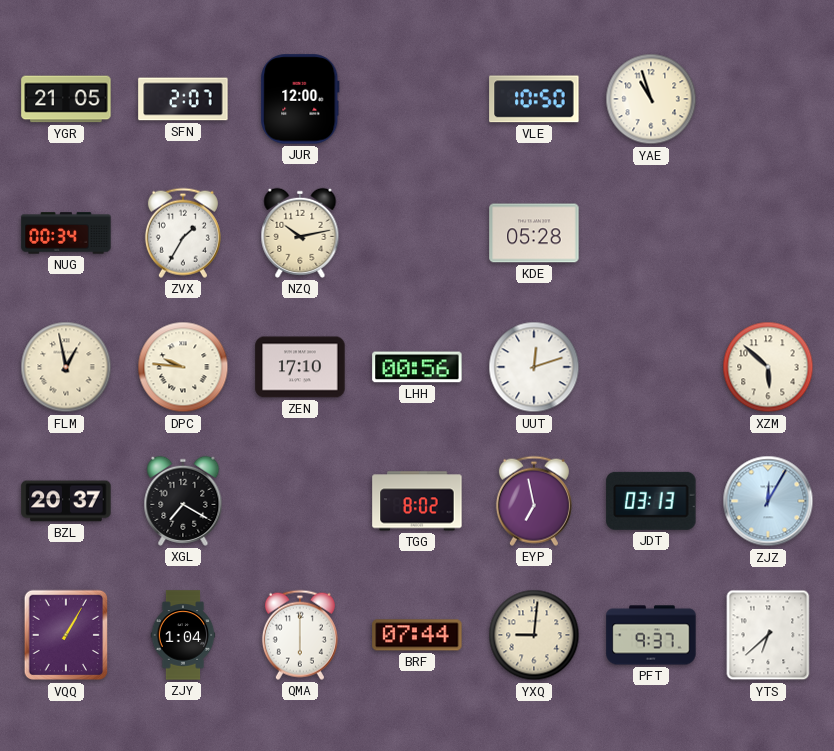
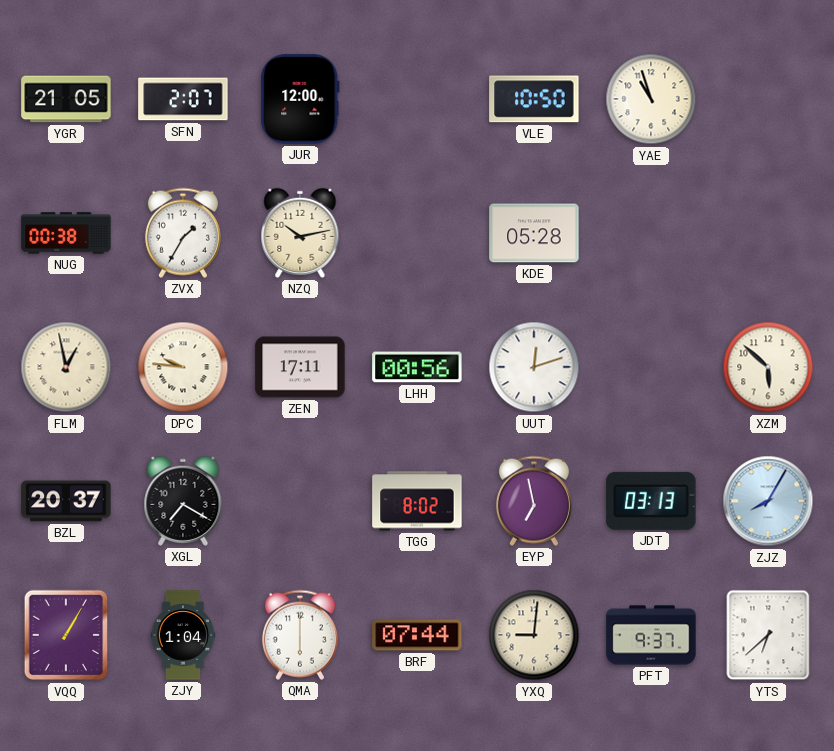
NUG: 00:34 -> 00:38 (66, 233)
ZEN: 17:10 -> 17:11 (300, 367)
ZJZ: 12:05 -> 8:05 (768, 501)
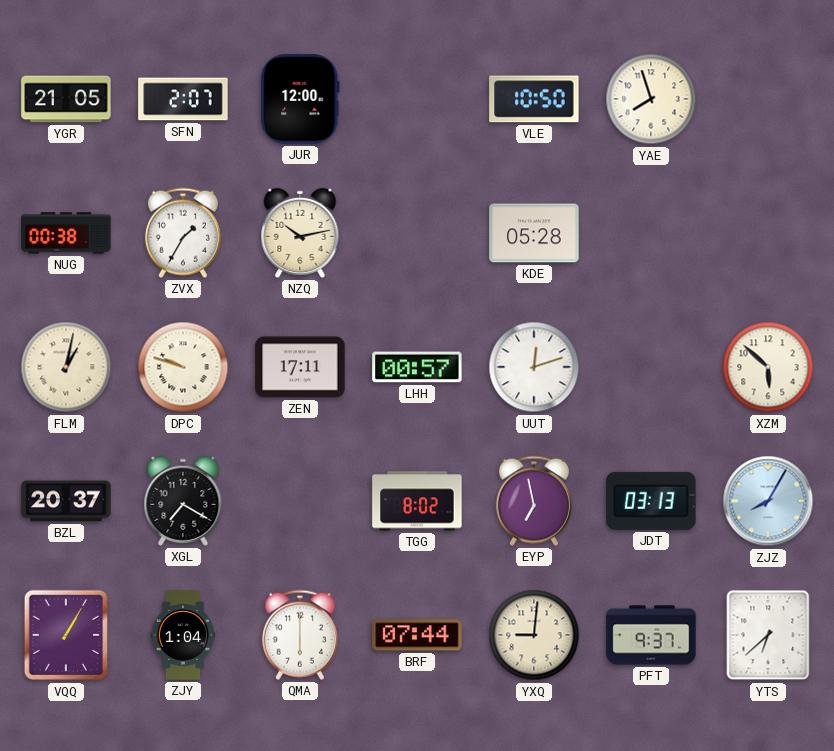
YAE: 10:57 -> 7:57 (651, 99)
FLM: 12:58 -> 1:02 (66, 367)
DPC: 9:46 -> 9:48 (183, 367)
LHH: 00:56 -> 00:57 (417, 367)
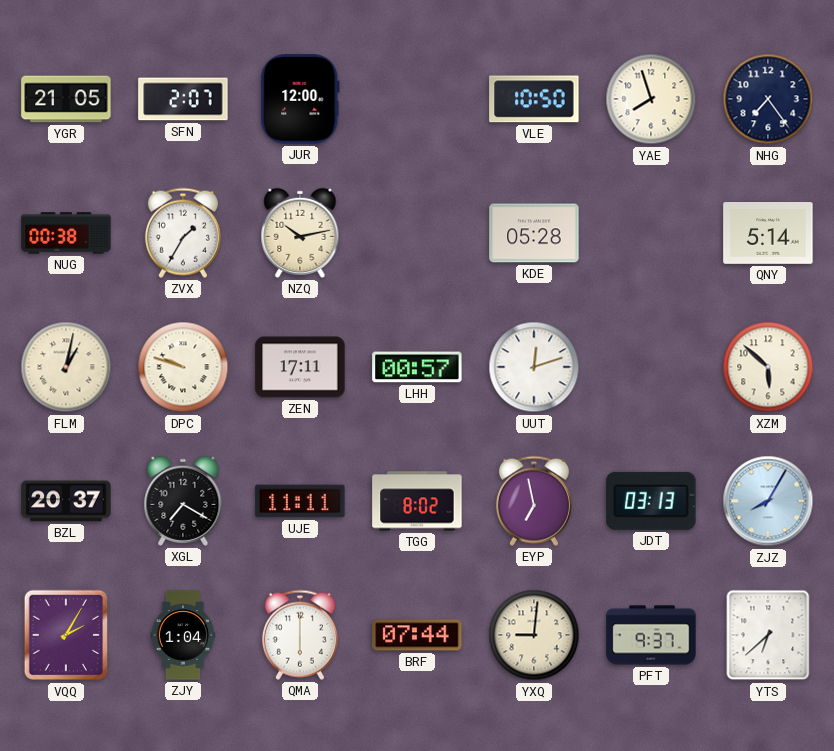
NHG: none -> 7:24 (768, 99)
QNY: none -> 5:14 (768, 234)
UJE: none -> 11:11 (300, 501)
VQQ: 1:05 -> 2:05 (65, 635)
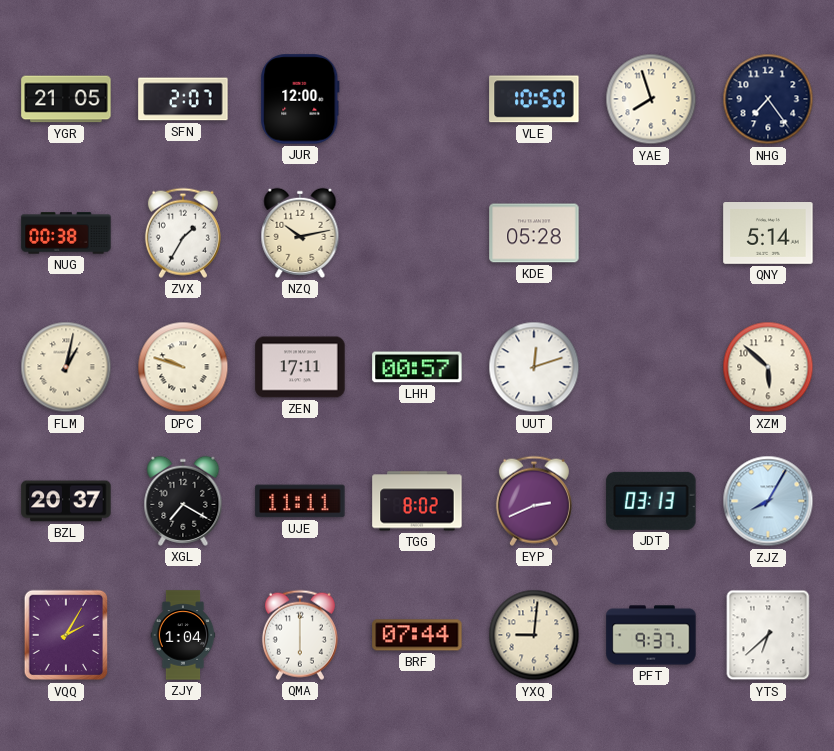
EYP: 6:58 -> 2:41 (534, 501)
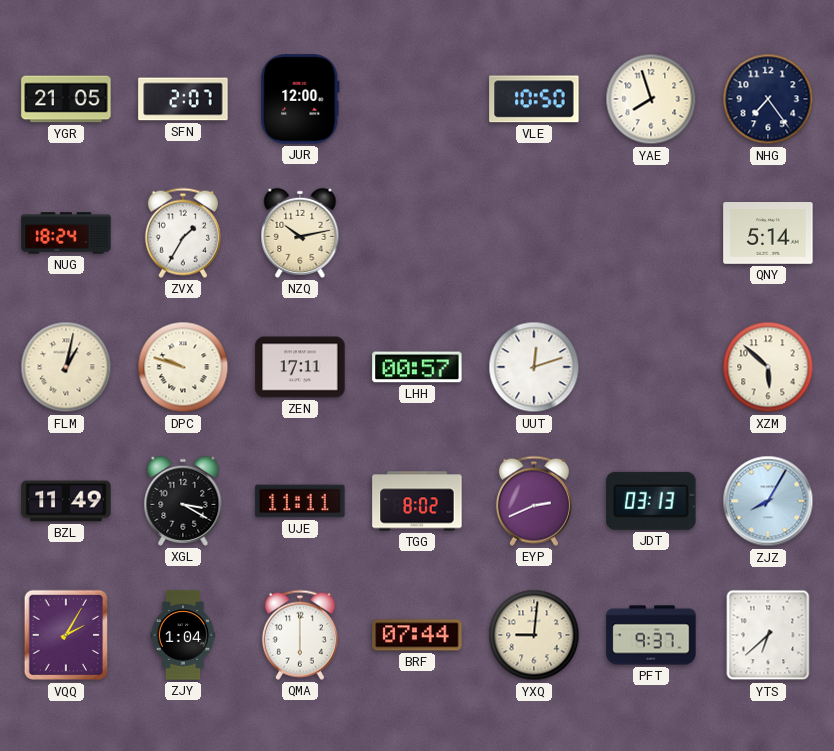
NUG: 00:38 -> 18:24 (66, 233)
KDE: 05:28 -> none (534, 233)
BZL: 20:37 -> 11:49 (66, 501)
XGL: 7:20 -> 3:20 (183, 501)
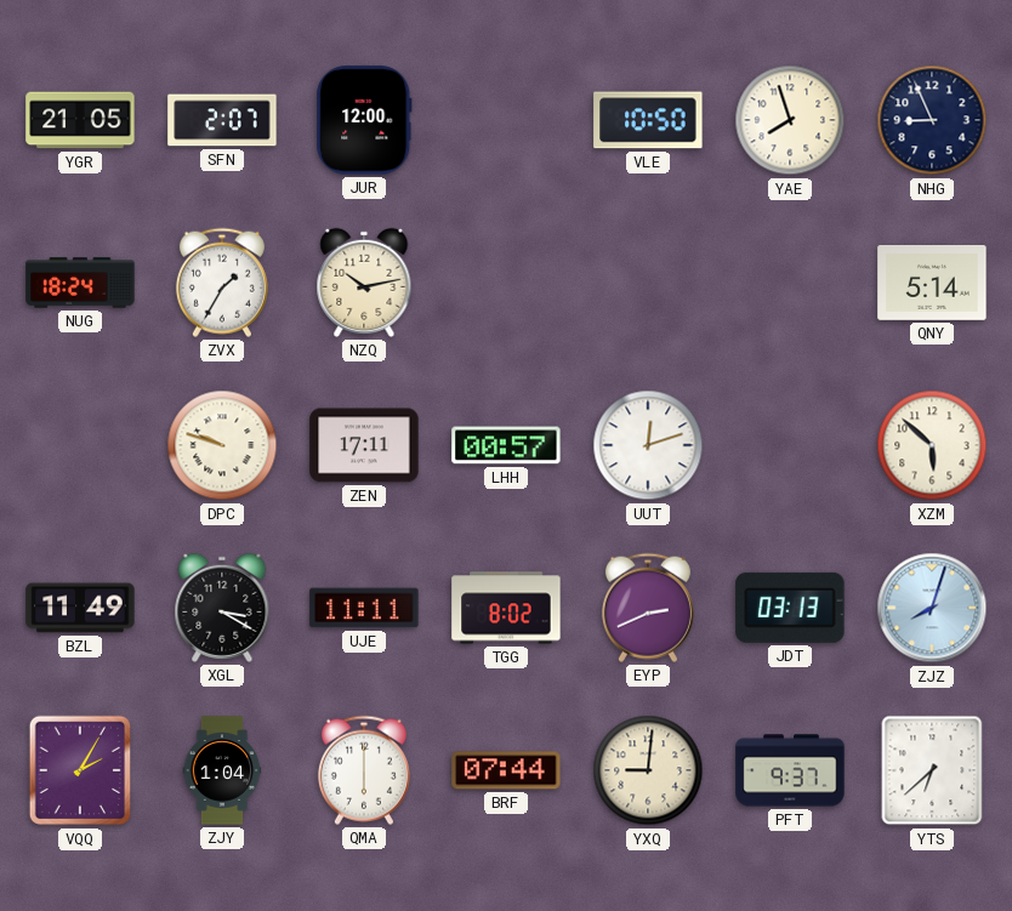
NHG: 7:24 -> 8:56 (932, 120)
FLM: 1:02 -> none (66, 367)
ZJZ: 8:05 -> 8:03 (932, 608)
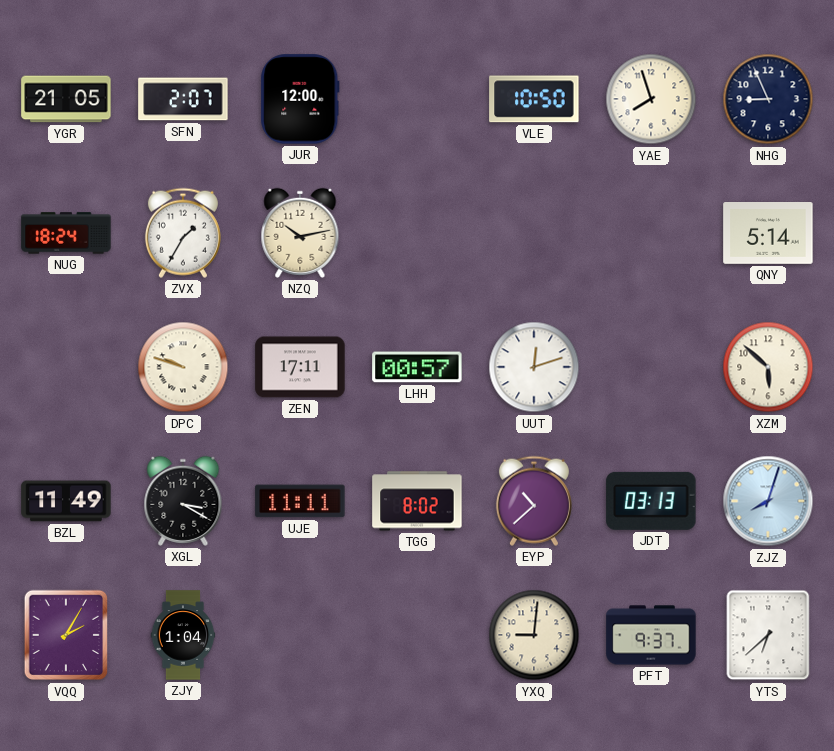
EYP: 2:41 -> 10:38 (534, 501)
QMA: 6:00 -> none (364, 770)
BRF: 07:44 -> none (506, 770)
